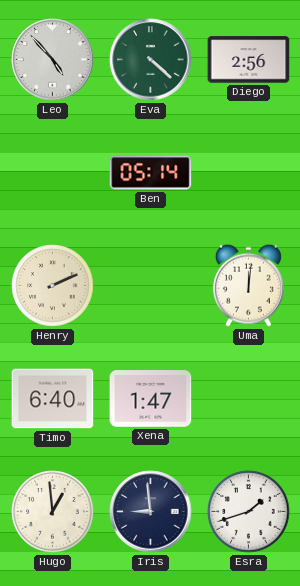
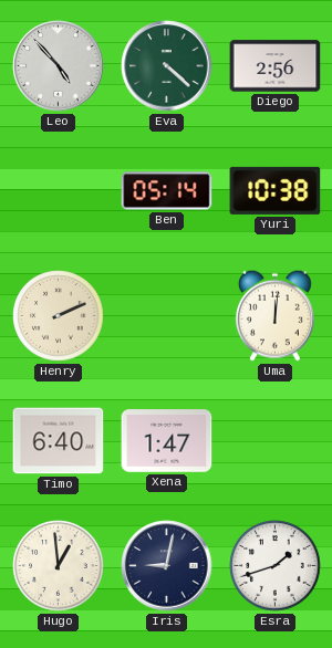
Yuri: none -> 10:38 (276, 190)
Iris: 8:59 -> 9:02 (167, 566)
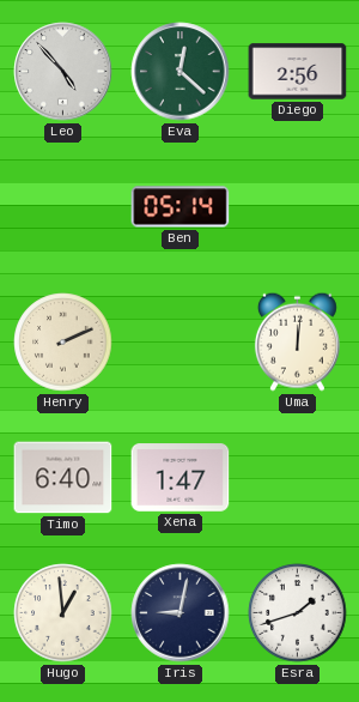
Eva: 4:22 -> 12:22 (181, 72)
Yuri: 10:38 -> none (276, 190)
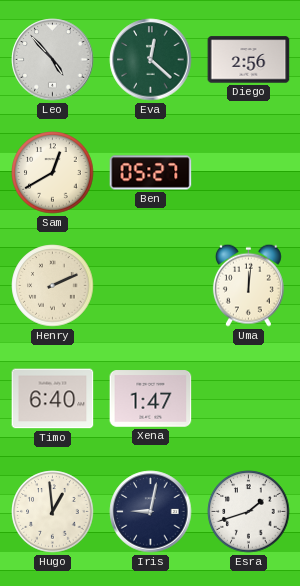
Sam: none -> 12:40 (53, 173)
Ben: 05:14 -> 05:27 (151, 173)
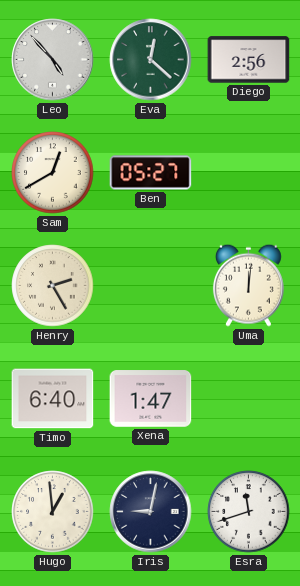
Henry: 2:11 -> 2:25 (53, 286)
Esra: 1:42 -> 11:42 (249, 512)
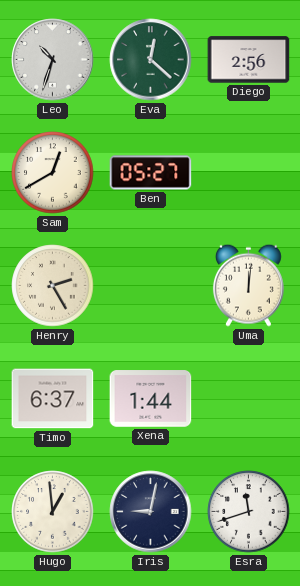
Leo: 4:53 -> 10:33 (53, 60)
Timo: 6:40 -> 6:37 (53, 399)
Xena: 1:47 -> 1:44 (151, 399)
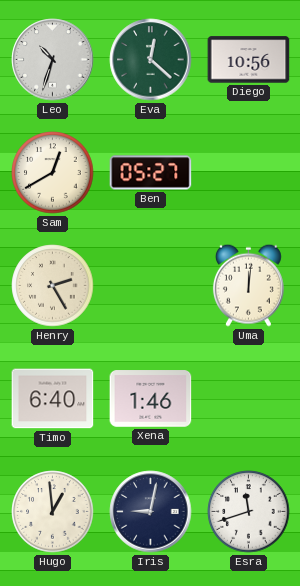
Diego: 2:56 -> 10:56 (249, 60)
Timo: 6:37 -> 6:40 (53, 399)
Xena: 1:44 -> 1:46 (151, 399)
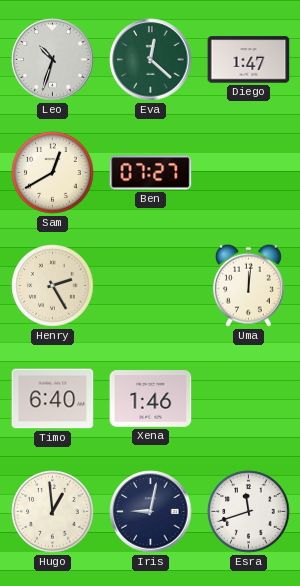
Diego: 10:56 -> 1:47 (249, 60)
Ben: 05:27 -> 07:27 (151, 173)
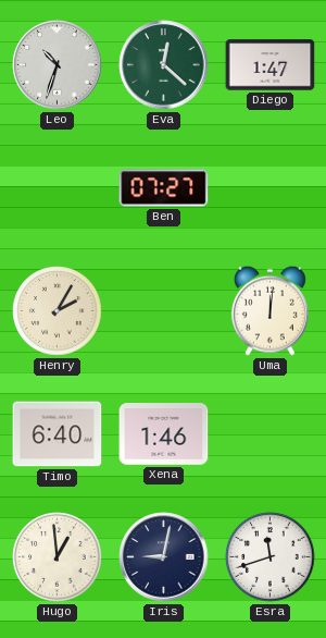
Sam: 12:40 -> none (53, 173)
Henry: 2:25 -> 2:05 (58, 311)
